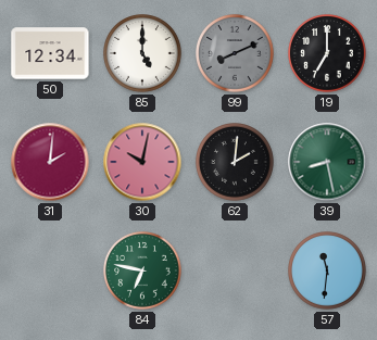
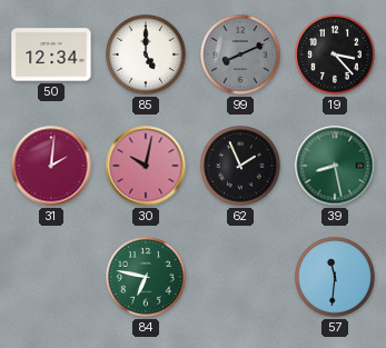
19: 7:00 -> 3:23 (336, 56)
62: 2:01 -> 1:56 (241, 167)
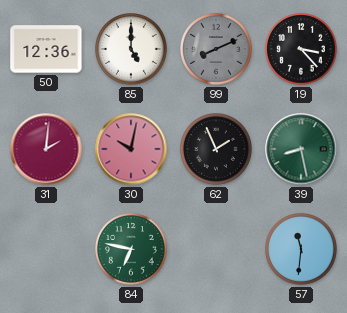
50: 12:34 -> 12:36 (46, 49)
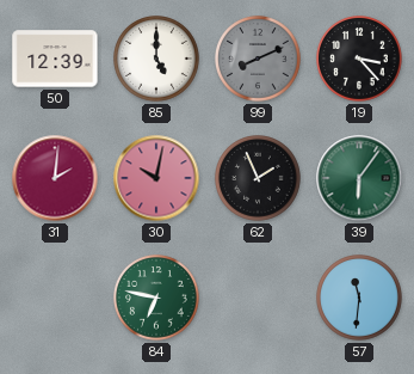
50: 12:36 -> 12:39 (55, 59)
39: 8:28 -> 6:06 (359, 178)
